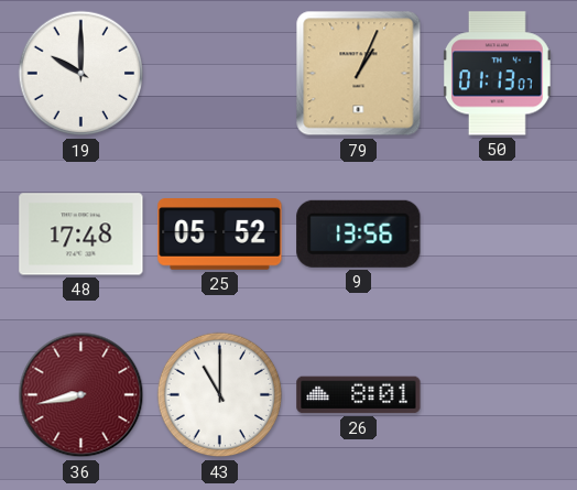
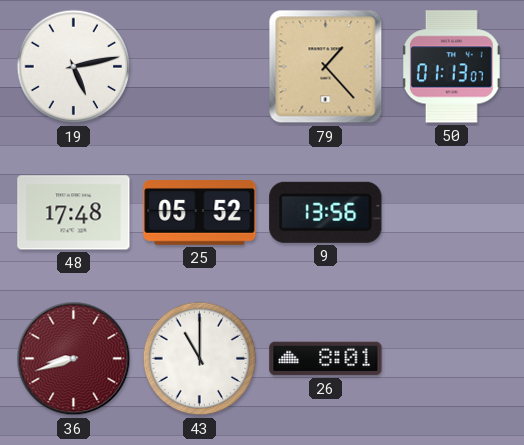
19: 10:00 -> 5:13 (74, 67)
79: 1:04 -> 1:23 (326, 67)
36: 8:43 -> 8:42 (74, 359)
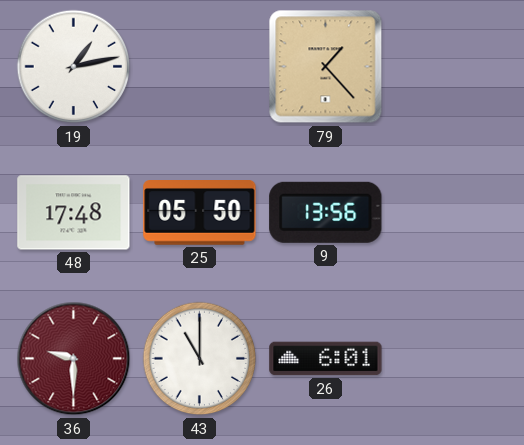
19: 5:13 -> 1:13 (74, 67)
50: 01:13 -> none (451, 67)
25: 05:52 -> 05:50 (200, 213)
36: 8:42 -> 9:30 (74, 359)
26: 8:01 -> 6:01 (326, 359)
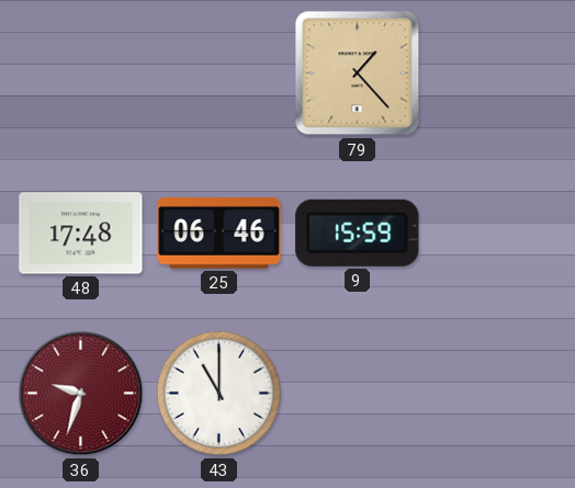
19: 1:13 -> none (74, 67)
25: 05:50 -> 06:46 (219, 234)
9: 13:56 -> 15:59 (358, 232)
36: 9:30 -> 9:33 (81, 394)
26: 6:01 -> none (326, 359)
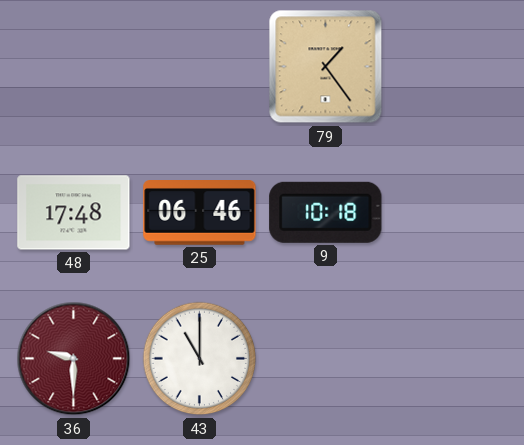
79: 1:23 -> 1:24 (326, 67)
9: 15:59 -> 10:18 (326, 212)
36: 9:33 -> 9:30 (74, 359)
